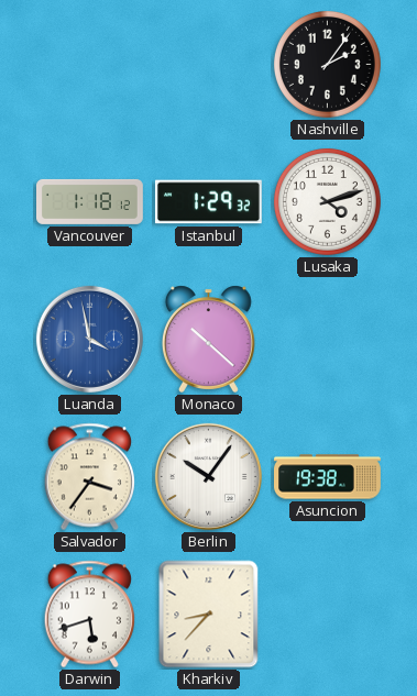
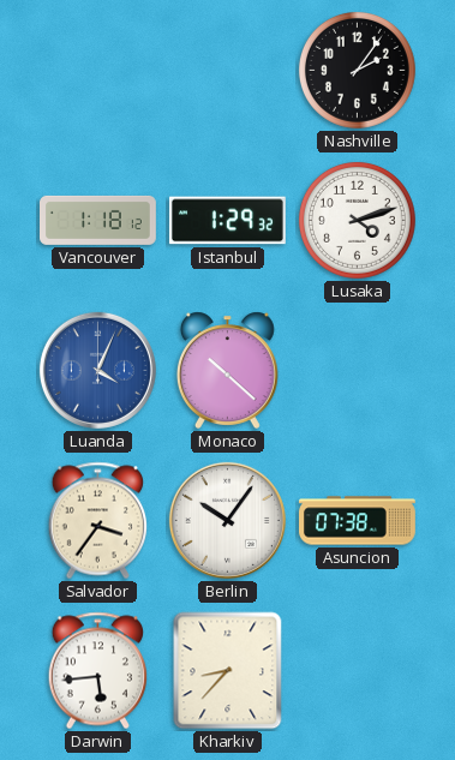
Luanda: 3:58 -> 4:04 (97, 370)
Asuncion: 19:38 -> 07:38 (358, 521)
Darwin: 5:42 -> 5:44 (97, 671)
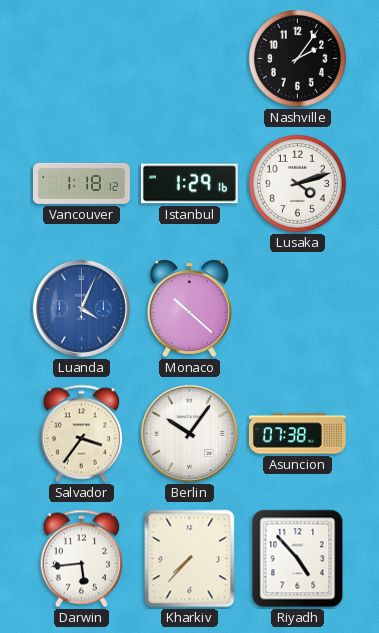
Istanbul: 1:29:32 -> 1:29:16 (190, 184)
Kharkiv: 8:37 -> 7:37 (190, 559)
Riyadh: none -> 4:53 (298, 559)
